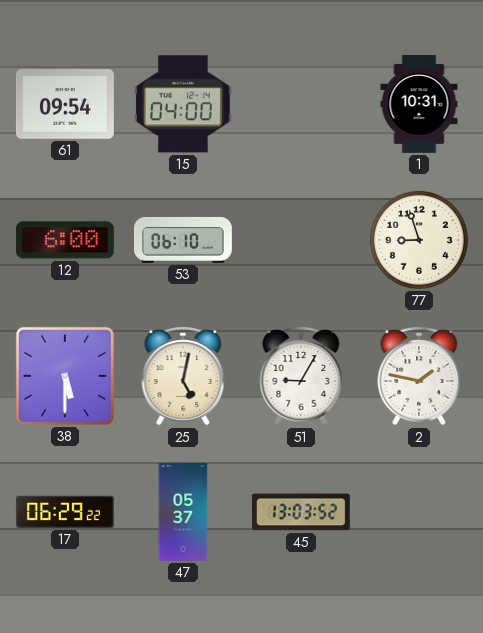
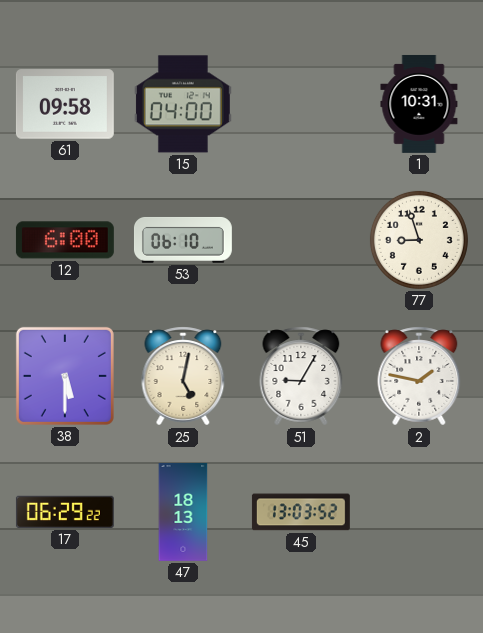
61: 09:54 -> 09:58 (65, 104)
47: 05:37 -> 18:13 (183, 512)
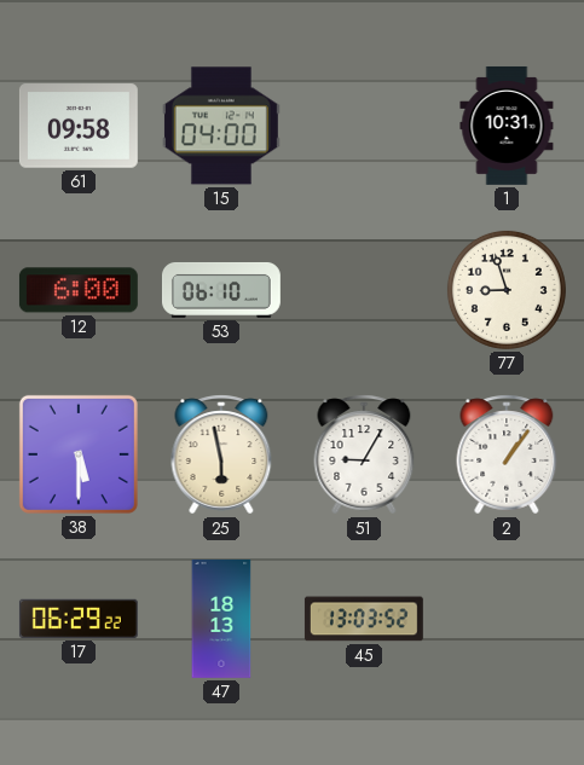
25: 5:02 -> 5:58 (221, 454)
2: 1:47 -> 1:06 (507, 454)
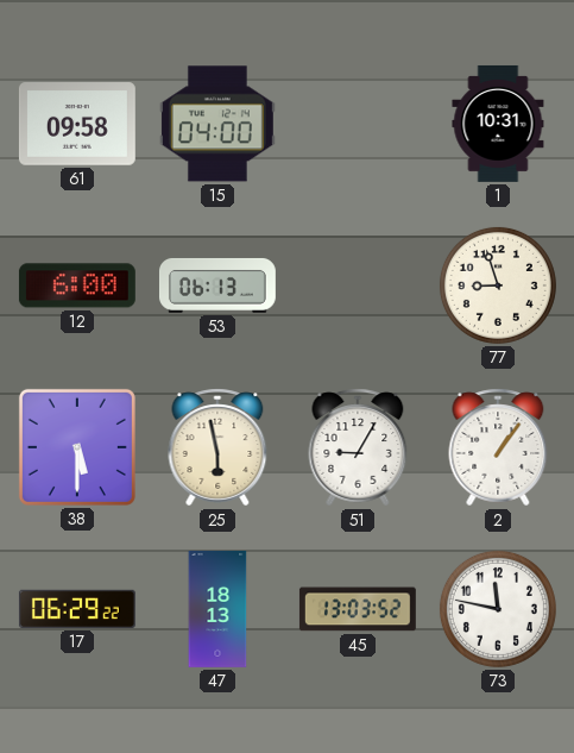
53: 06:10 -> 06:13 (217, 285)
73: none -> 11:47 (498, 609)
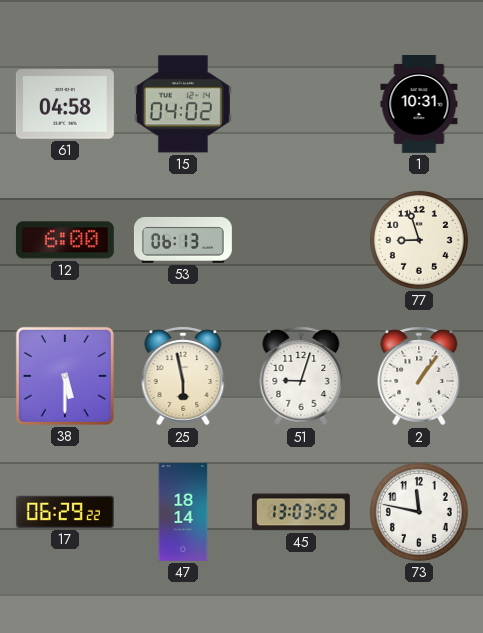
61: 09:58 -> 04:58 (65, 104)
15: 04:00 -> 04:02 (183, 104)
51: 9:05 -> 9:03 (301, 376)
47: 18:13 -> 18:14 (183, 512)
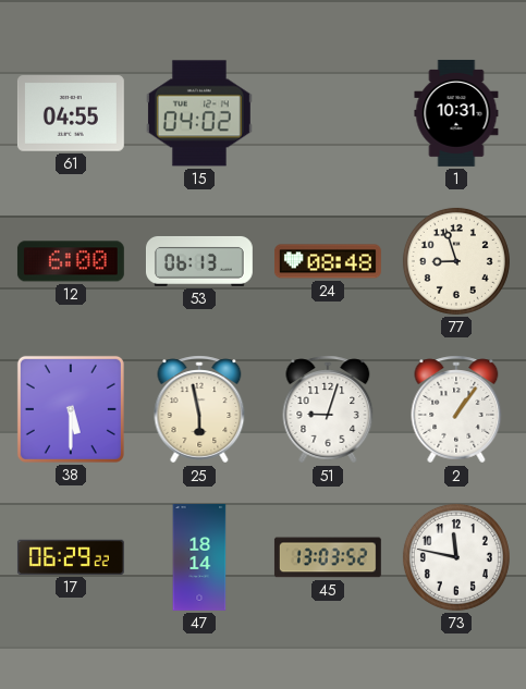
61: 04:58 -> 04:55 (71, 113)
24: none -> 08:48 (328, 261)
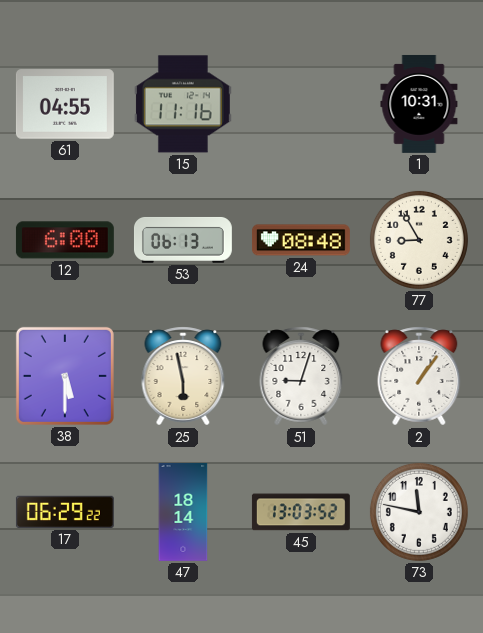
15: 04:02 -> 11:16 (183, 104)
77: 8:57 -> 8:55 (419, 240)
